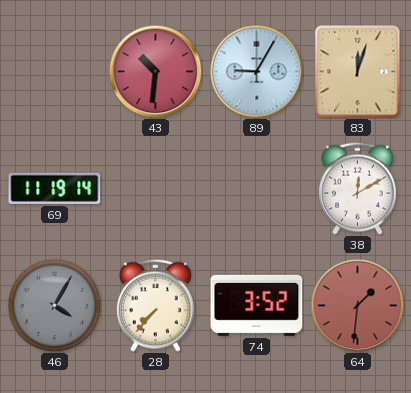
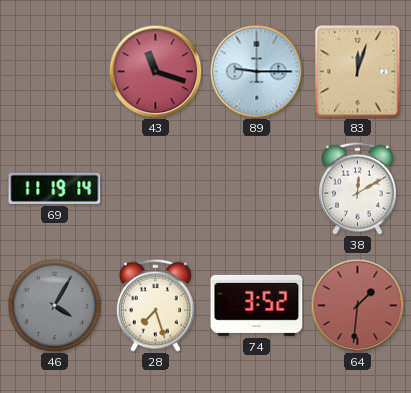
43: 10:31 -> 11:18 (155, 71)
89: 9:05 -> 9:15 (256, 71)
28: 7:37 -> 7:27 (155, 305)
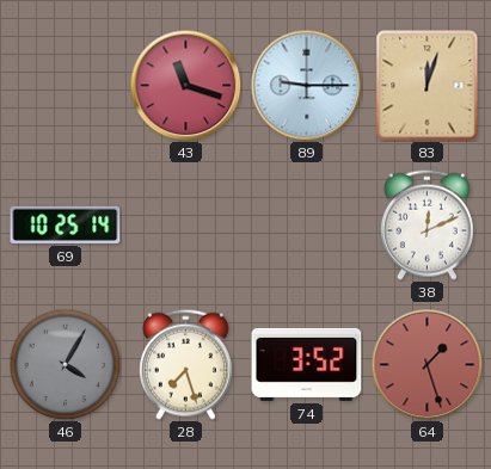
69: 11:19 -> 10:25 (66, 224)
38: 12:10 -> 12:11 (426, 224)
64: 1:31 -> 1:27 (426, 364)
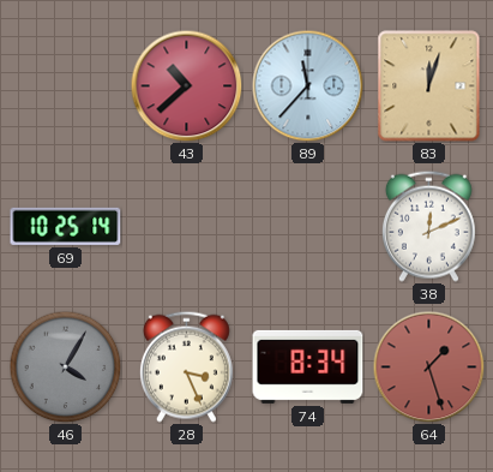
43: 11:18 -> 10:38 (186, 85)
89: 9:15 -> 11:37 (307, 85)
28: 7:27 -> 3:26 (186, 366)
74: 3:52 -> 8:34 (308, 366)
